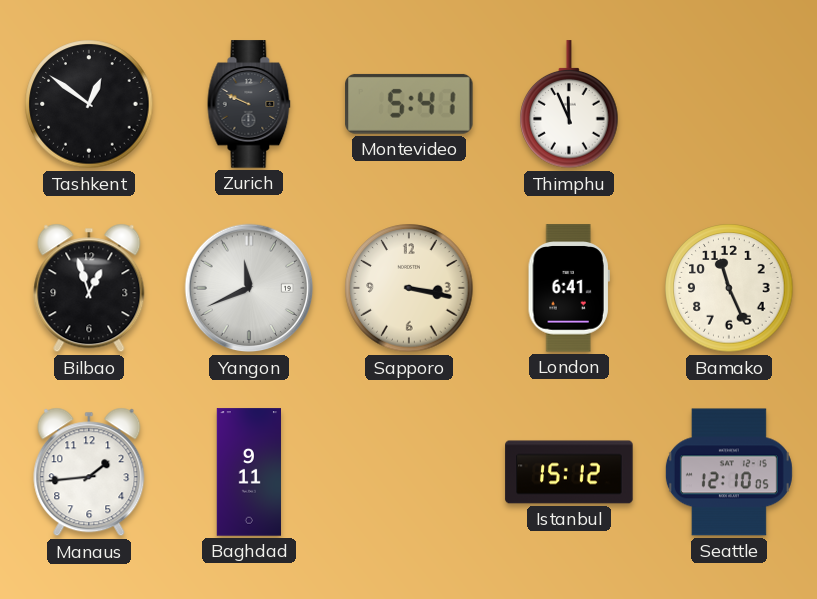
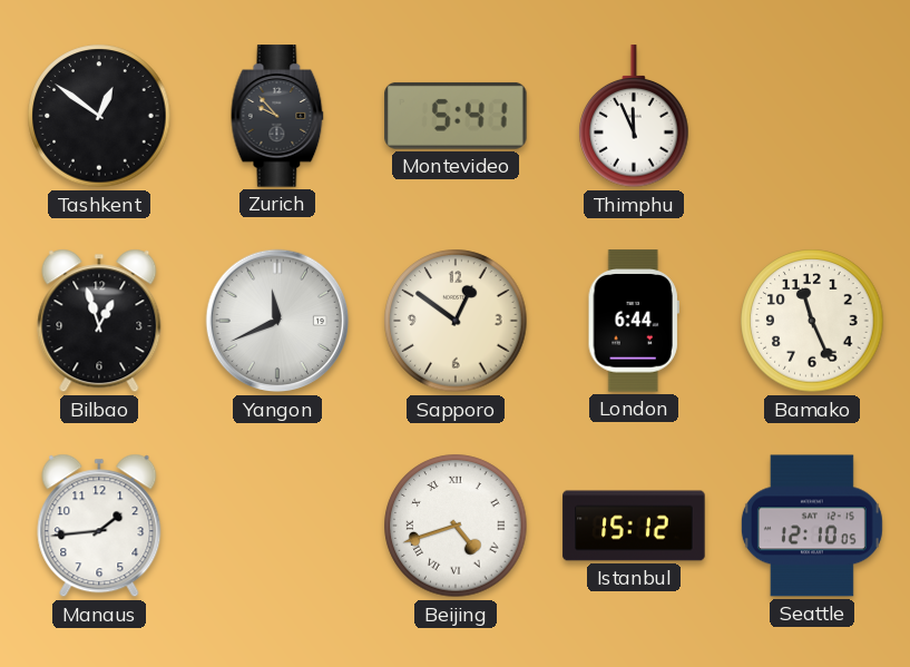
Zurich: 9:49 -> 9:53 (277, 116)
Sapporo: 3:17 -> 12:51 (456, 321)
London: 6:41 -> 6:44 (634, 321)
Baghdad: 9:11 -> none (248, 472)
Beijing: none -> 4:42 (456, 526)
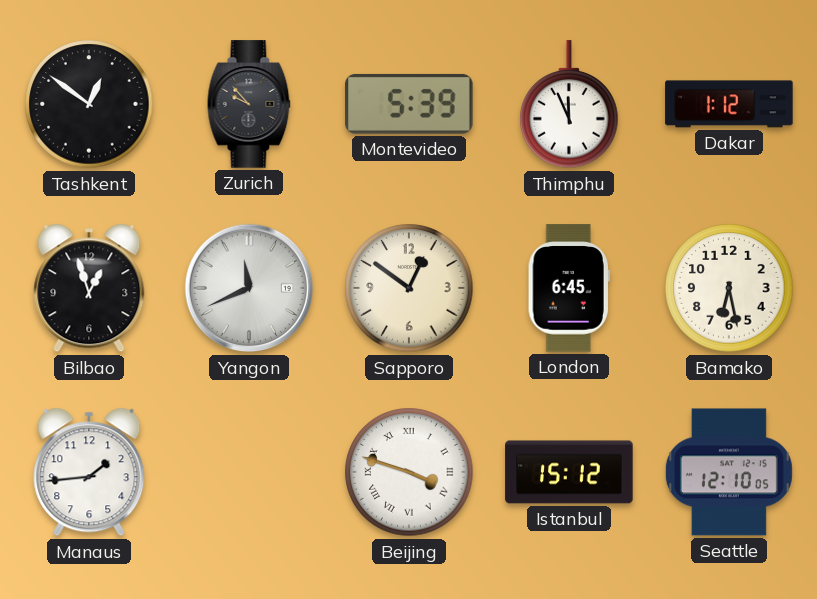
Montevideo: 5:41 -> 5:39 (409, 104)
Dakar: none -> 1:12 (729, 104)
London: 6:44 -> 6:45 (569, 288)
Bamako: 11:26 -> 6:28 (729, 288)
Beijing: 4:42 -> 3:48 (409, 472)
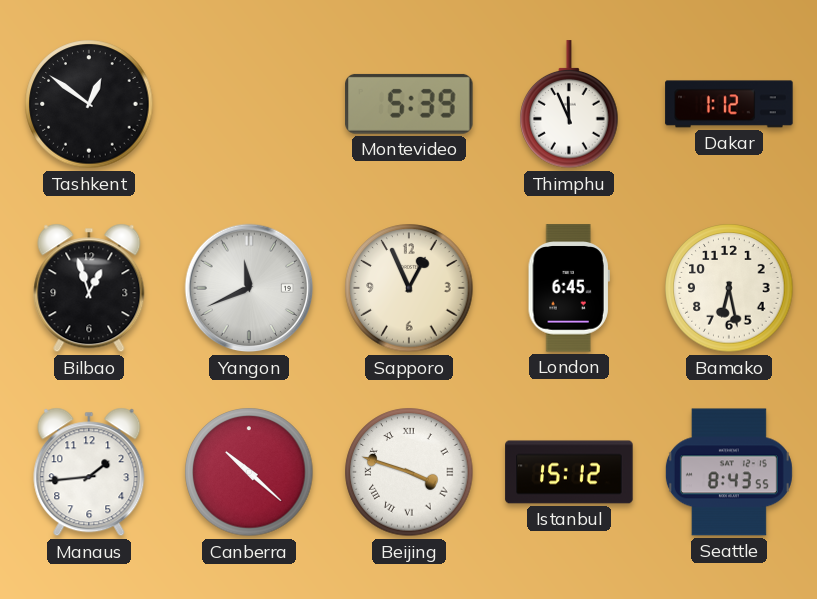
Zurich: 9:53 -> none (249, 104)
Sapporo: 12:51 -> 12:56 (409, 288)
Canberra: none -> 10:22 (249, 472)
Seattle: 12:10 -> 8:43 (729, 472)
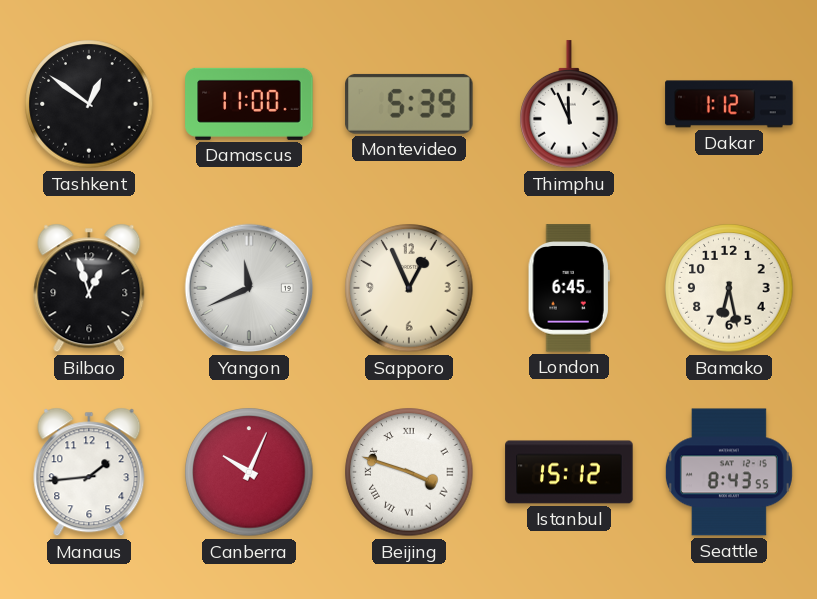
Damascus: none -> 11:00 (249, 104)
Canberra: 10:22 -> 10:04 (249, 472)
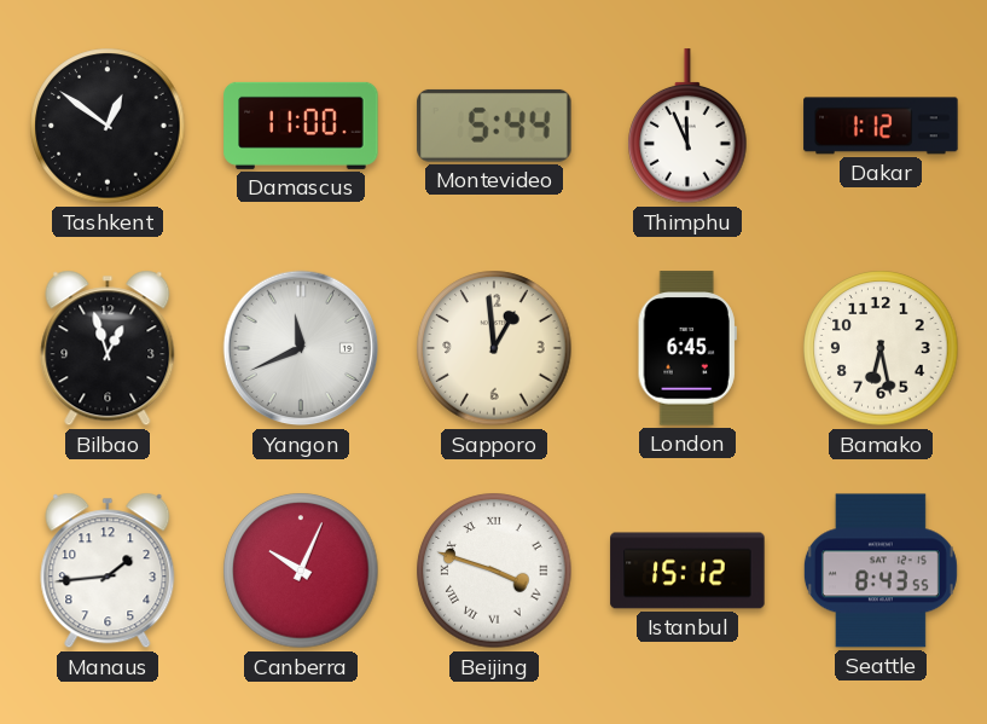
Montevideo: 5:39 -> 5:44 (494, 126)
Sapporo: 12:56 -> 12:59 (494, 348)
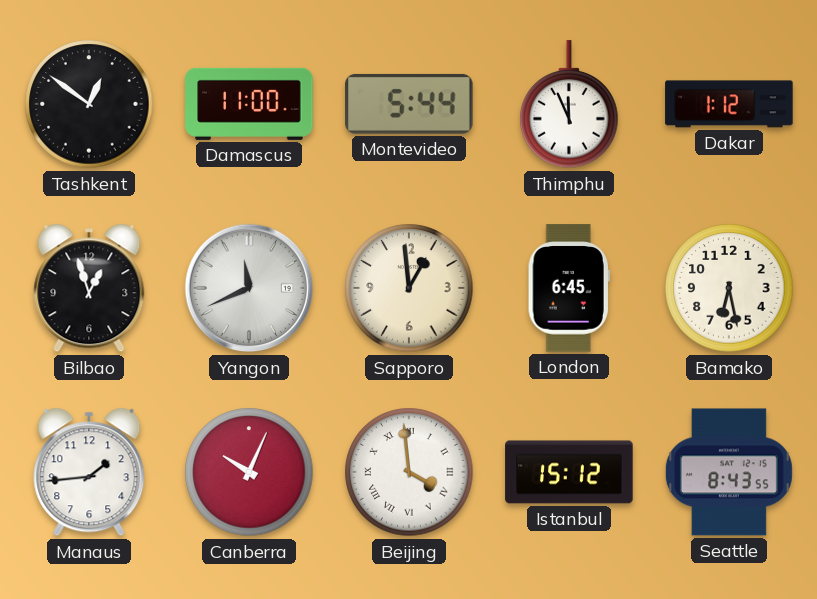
Beijing: 3:48 -> 3:59 (409, 472)
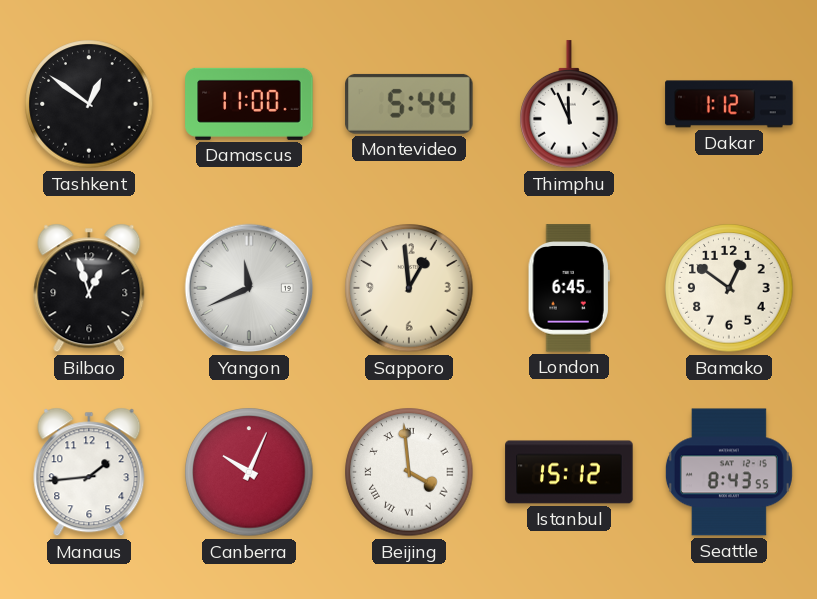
Bamako: 6:28 -> 12:51 (729, 288)
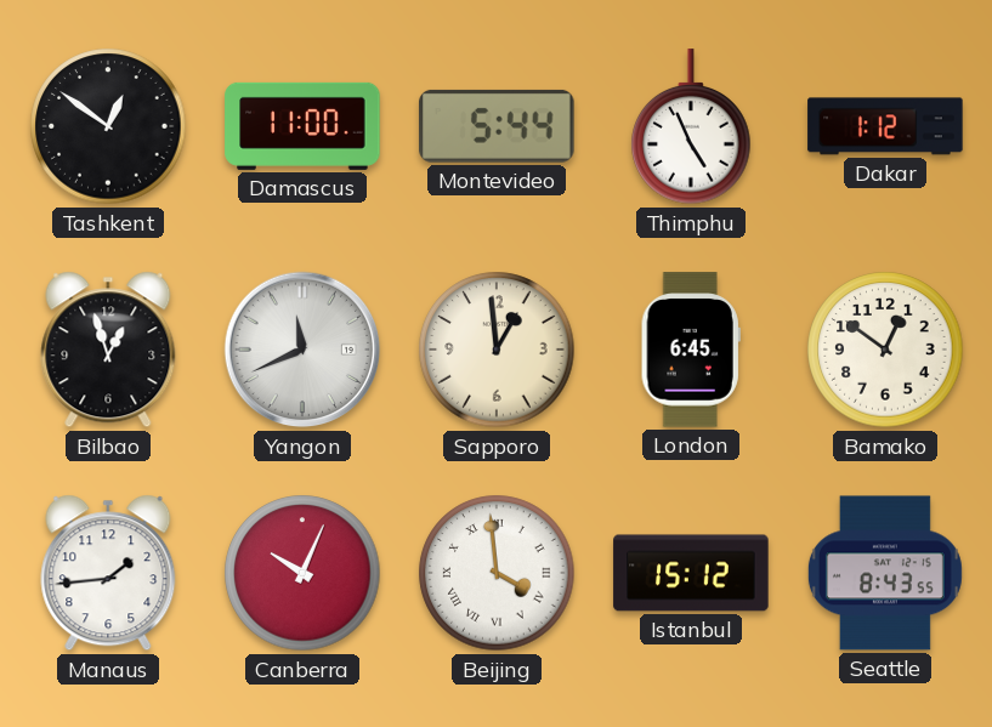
Thimphu: 11:56 -> 4:56 (691, 127)
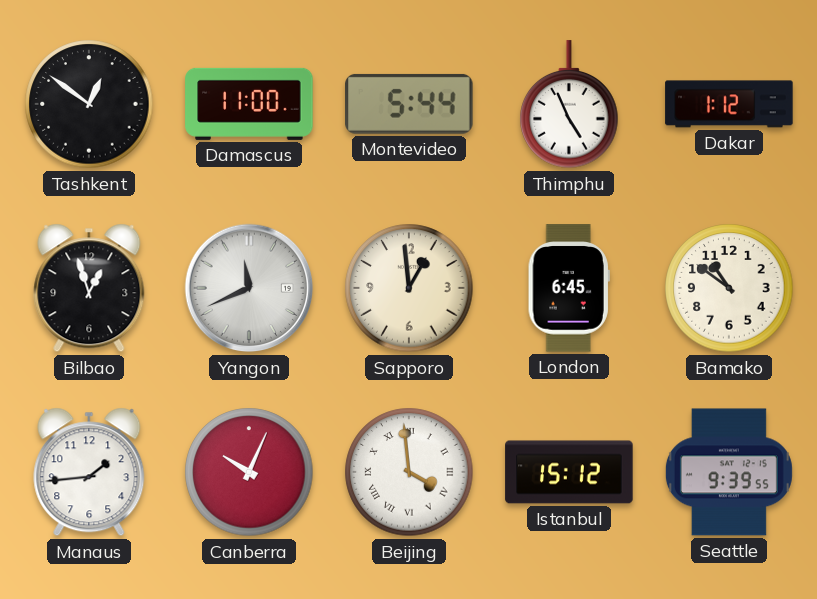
Bamako: 12:51 -> 10:51 (729, 288)
Seattle: 8:43 -> 9:39 (729, 472)
